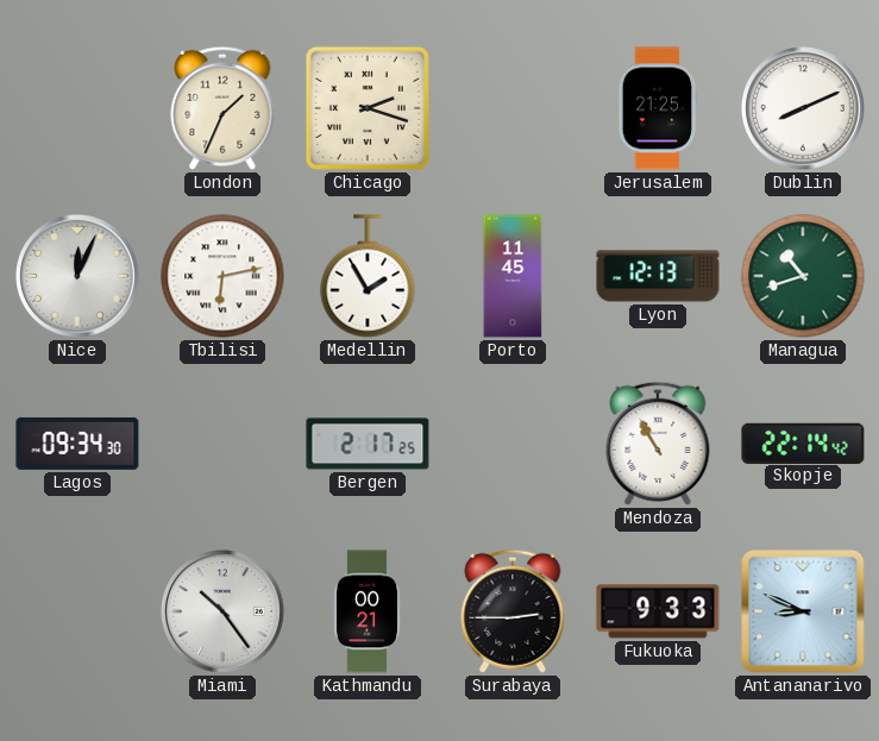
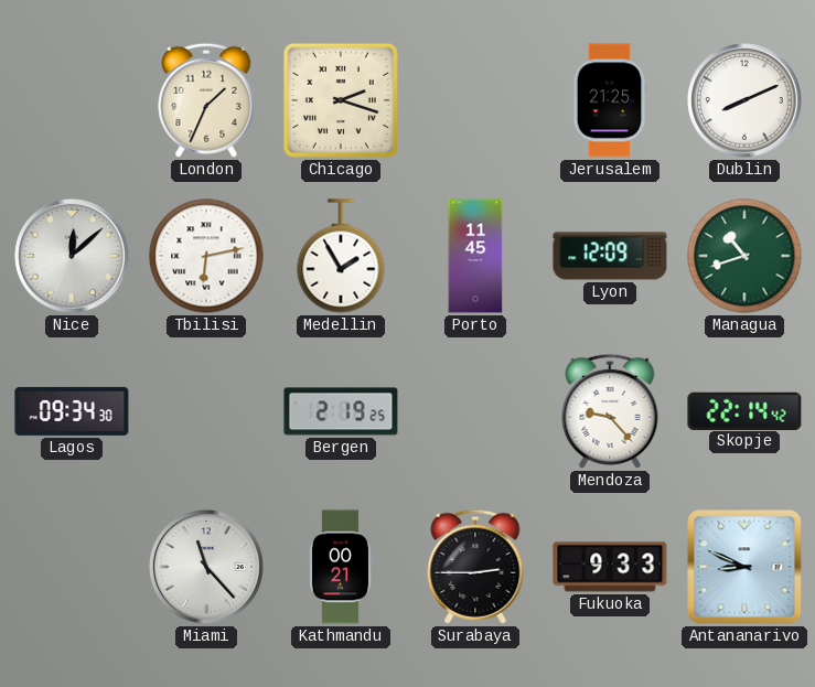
Nice: 12:04 -> 12:08 (72, 256)
Lyon: 12:13 -> 12:09 (610, 256)
Bergen: 2:17 -> 2:19 (341, 411)
Mendoza: 10:55 -> 9:23 (610, 411)
Miami: 10:24 -> 11:23 (206, 567)
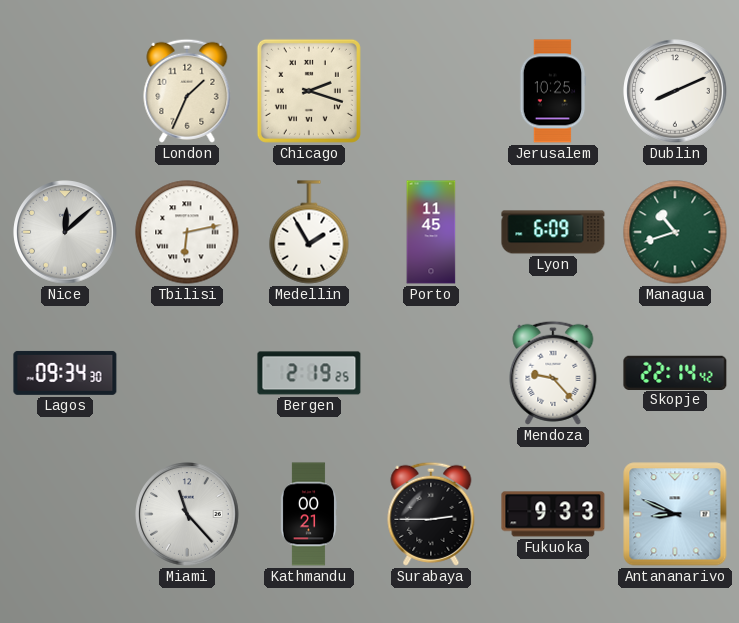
Jerusalem: 21:25 -> 10:25 (553, 91)
Lyon: 12:09 -> 6:09 (553, 232)
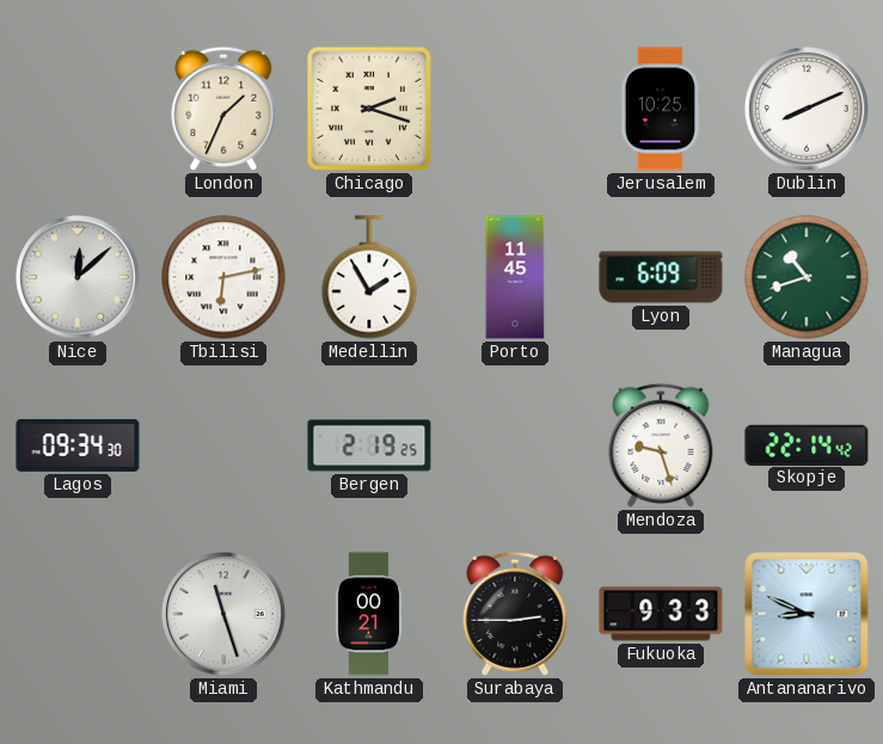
Mendoza: 9:23 -> 9:27 (661, 445)
Miami: 11:23 -> 11:27 (223, 614)
